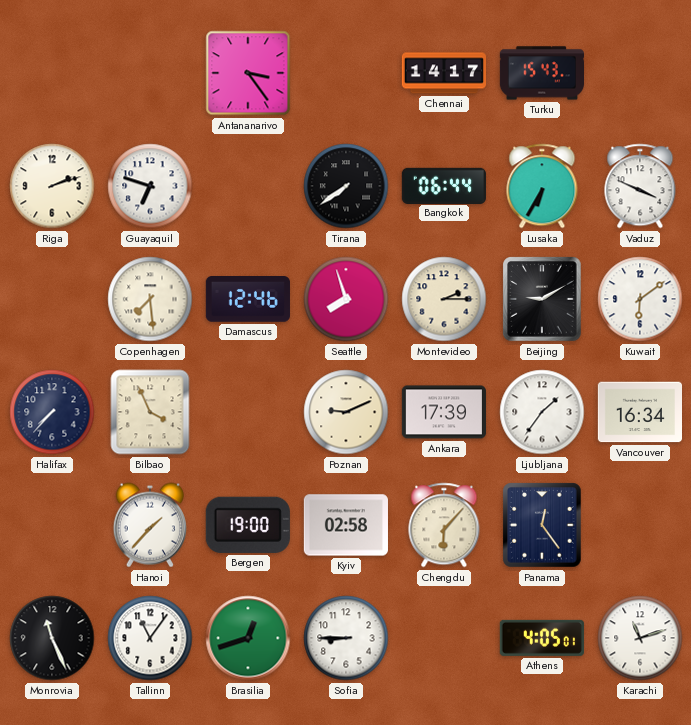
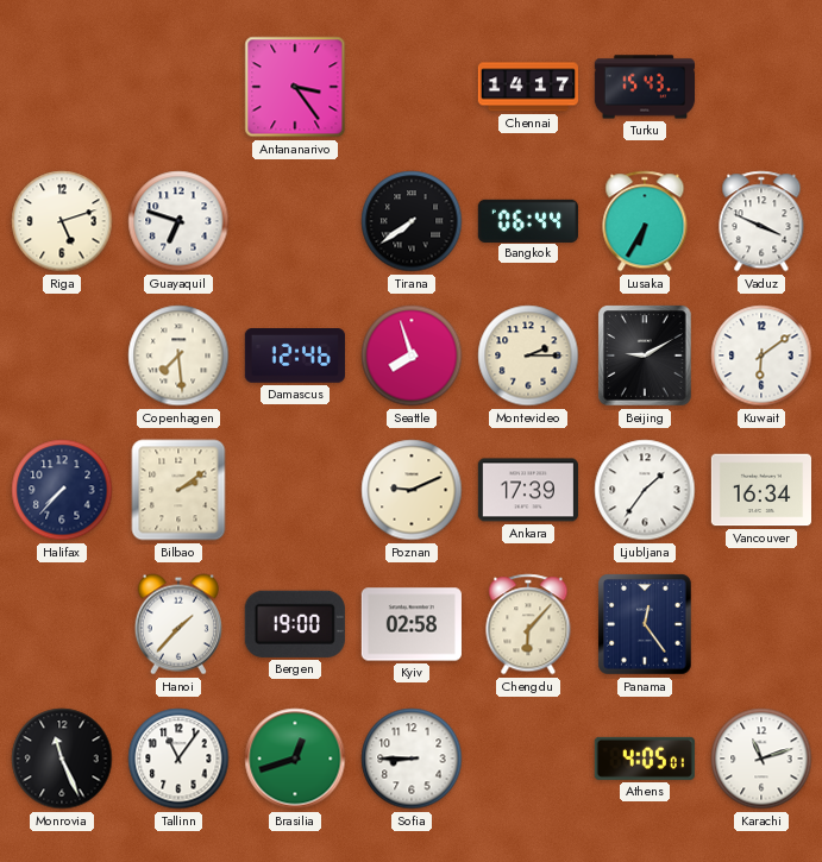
Riga: 2:12 -> 5:12 (62, 221)
Bilbao: 3:56 -> 2:09 (178, 490)
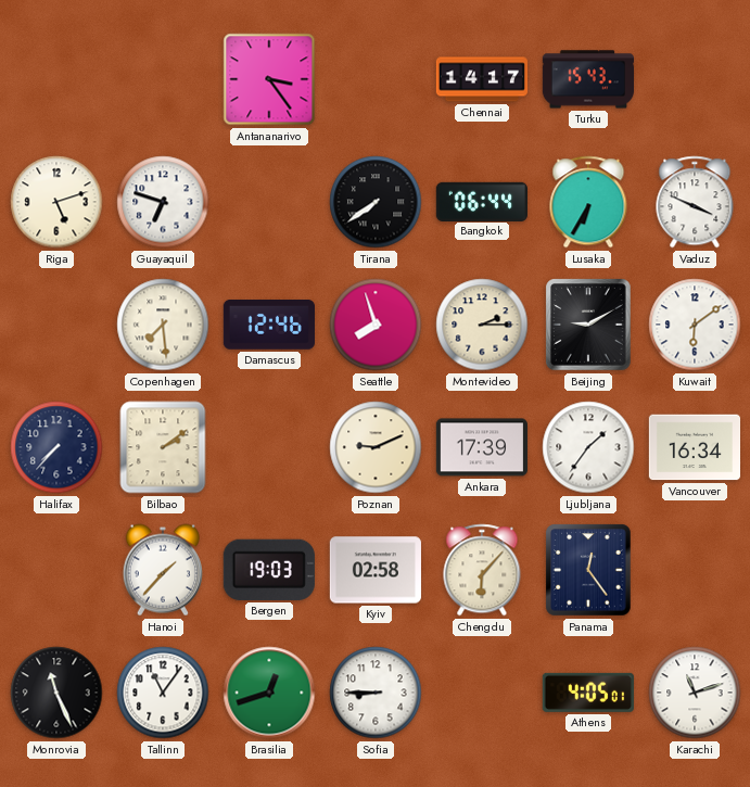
Bergen: 19:00 -> 19:03 (269, 570)
